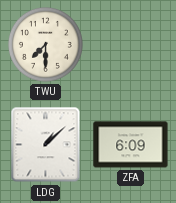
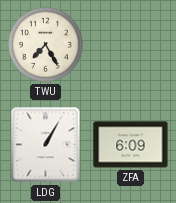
TWU: 7:30 -> 7:25 (45, 44)
LDG: 1:08 -> 1:05 (46, 145)
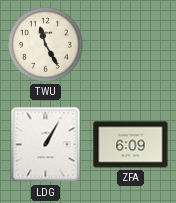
TWU: 7:25 -> 11:25 (45, 44)
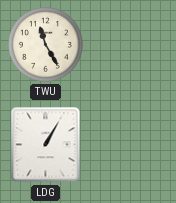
ZFA: 6:09 -> none (131, 145)
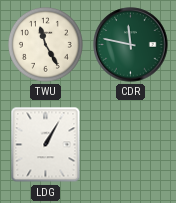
CDR: none -> 11:47 (131, 45)
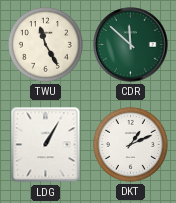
CDR: 11:47 -> 11:52 (131, 45)
DKT: none -> 1:11 (130, 144)
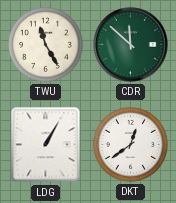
DKT: 1:11 -> 12:39 (130, 144)
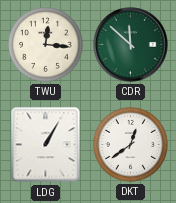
TWU: 11:25 -> 12:16 (45, 44)
